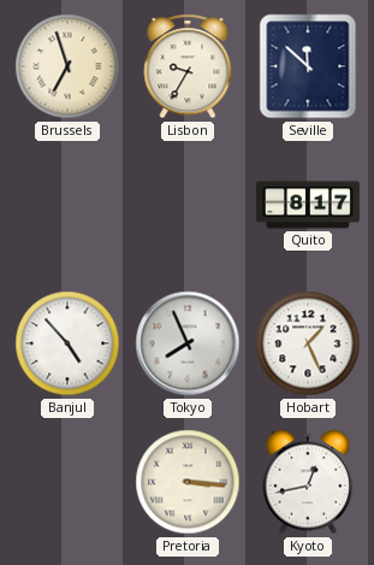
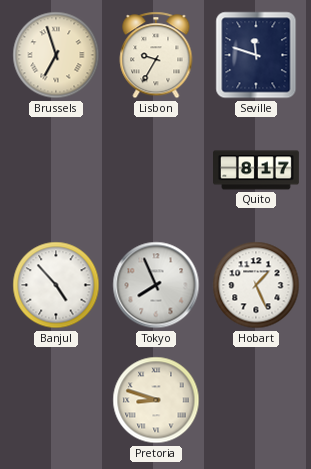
Seville: 11:52 -> 11:48 (256, 55)
Pretoria: 3:16 -> 8:48 (156, 400)
Kyoto: 12:43 -> none (308, 482)
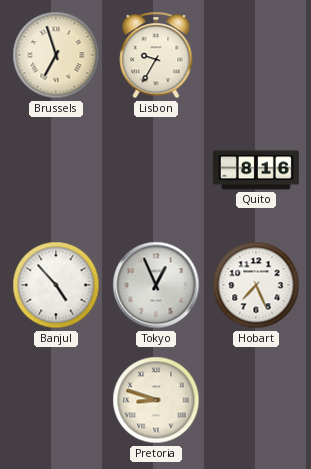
Seville: 11:48 -> none (256, 55)
Quito: 8:17 -> 8:16 (257, 170)
Tokyo: 7:56 -> 12:56 (156, 285)
Hobart: 1:26 -> 7:26 (256, 285)
